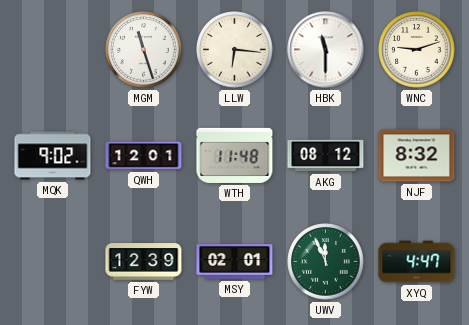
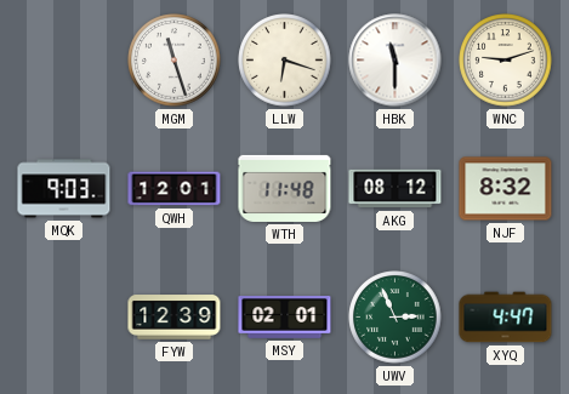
LLW: 6:16 -> 6:18 (285, 61)
MQK: 9:02 -> 9:03 (64, 189)
UWV: 11:56 -> 2:56 (396, 318)
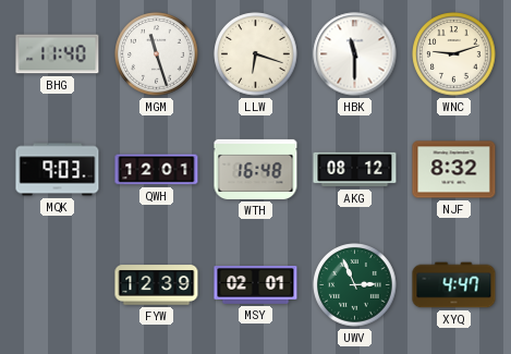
BHG: none -> 11:40 (58, 54)
WTH: 11:48 -> 16:48 (256, 169)
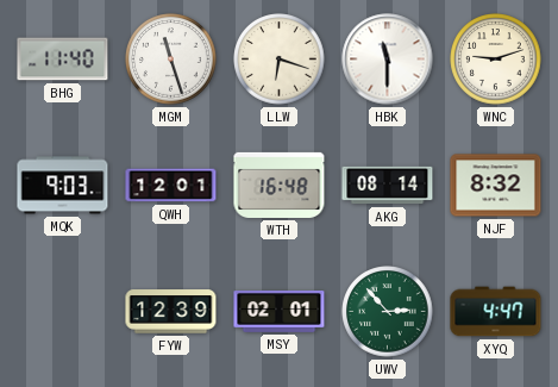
AKG: 08:12 -> 08:14 (388, 186)
UWV: 2:56 -> 2:53 (388, 312)
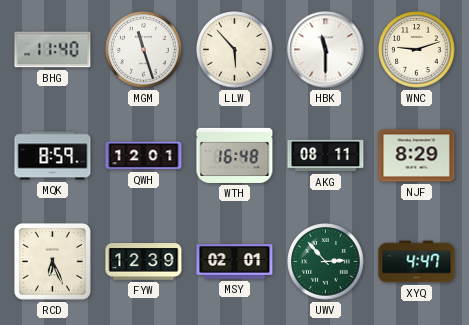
LLW: 6:18 -> 5:53 (235, 50)
MQK: 9:03 -> 8:59 (53, 156)
AKG: 08:14 -> 08:11 (326, 156)
NJF: 8:32 -> 8:29 (417, 156)
RCD: none -> 6:26 (52, 261)
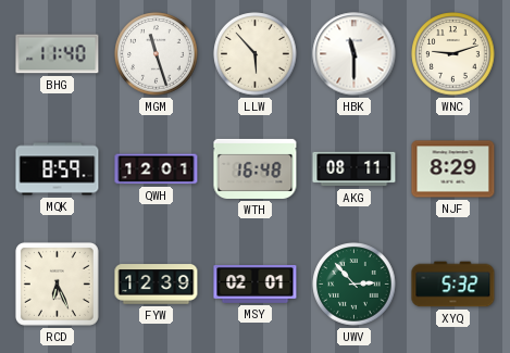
XYQ: 4:47 -> 5:32 (453, 285)
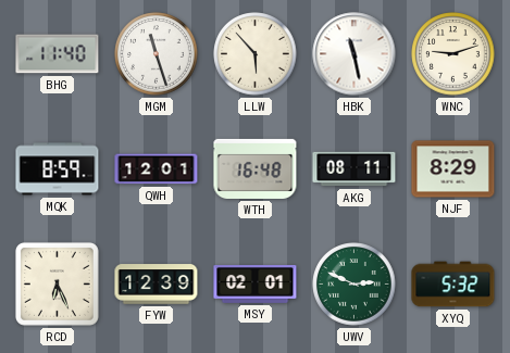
HBK: 11:30 -> 11:28 (354, 54)
UWV: 2:53 -> 2:49 (354, 285)
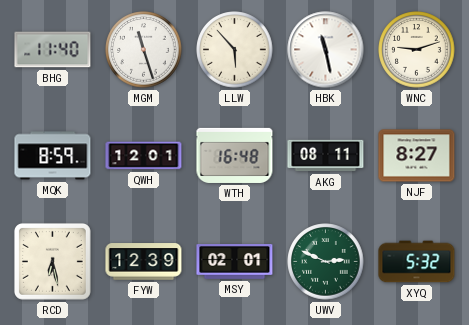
NJF: 8:29 -> 8:27 (417, 156)
RCD: 6:26 -> 6:28 (52, 261)
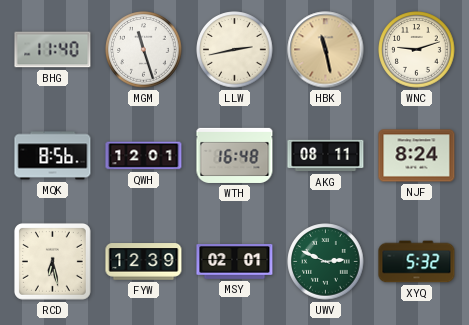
LLW: 5:53 -> 2:43 (235, 50)
HBK dial: white -> champagne (326, 50)
MQK: 8:59 -> 8:56 (53, 156)
NJF: 8:27 -> 8:24 (417, 156)
